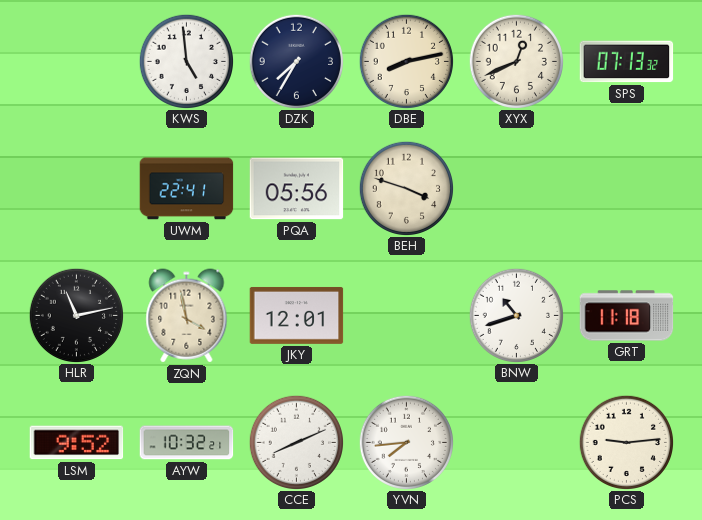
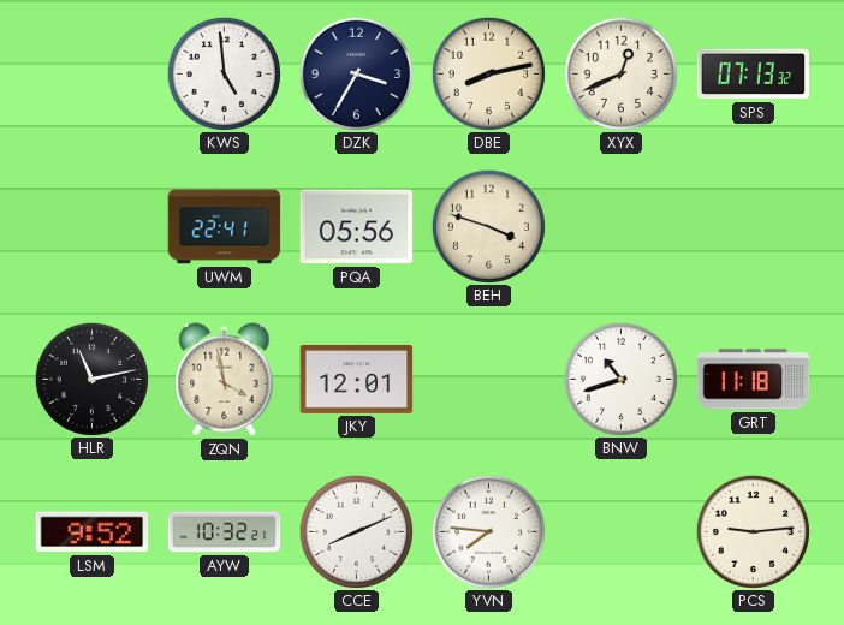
DZK: 7:35 -> 3:35 (356, 73)
YVN: 7:44 -> 7:46 (488, 531)
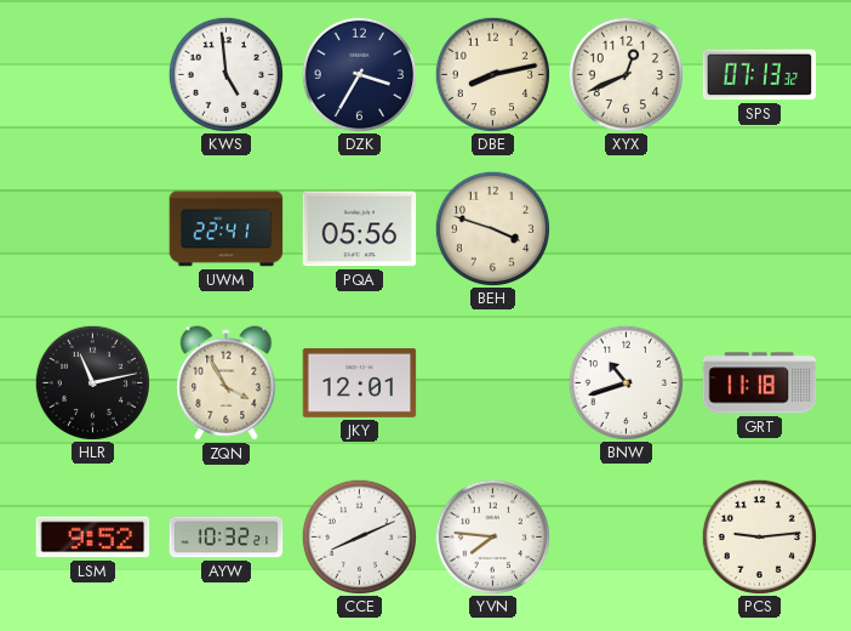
ZQN: 3:58 -> 3:55 (227, 383)
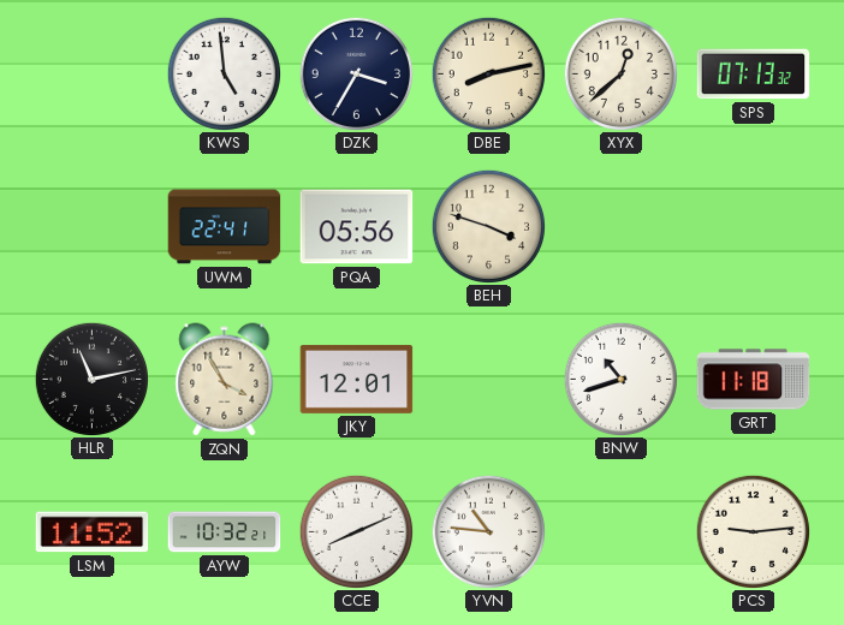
XYX: 12:41 -> 12:38 (620, 73)
LSM: 9:52 -> 11:52 (93, 532)
YVN: 7:46 -> 10:46 (488, 531)
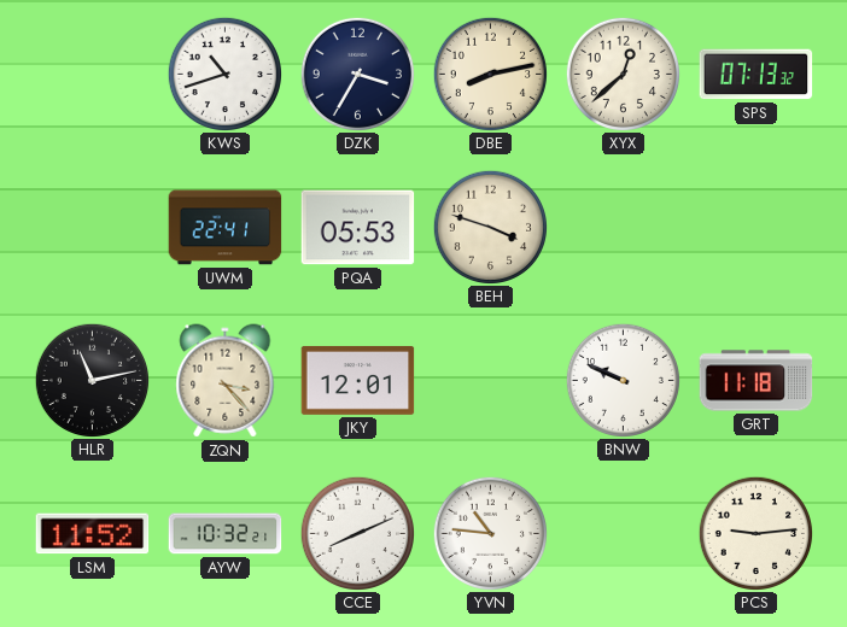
KWS: 4:59 -> 10:42 (224, 74)
PQA: 05:56 -> 05:53 (358, 228)
ZQN: 3:55 -> 3:23 (226, 381)
BNW: 10:42 -> 9:49 (623, 380)
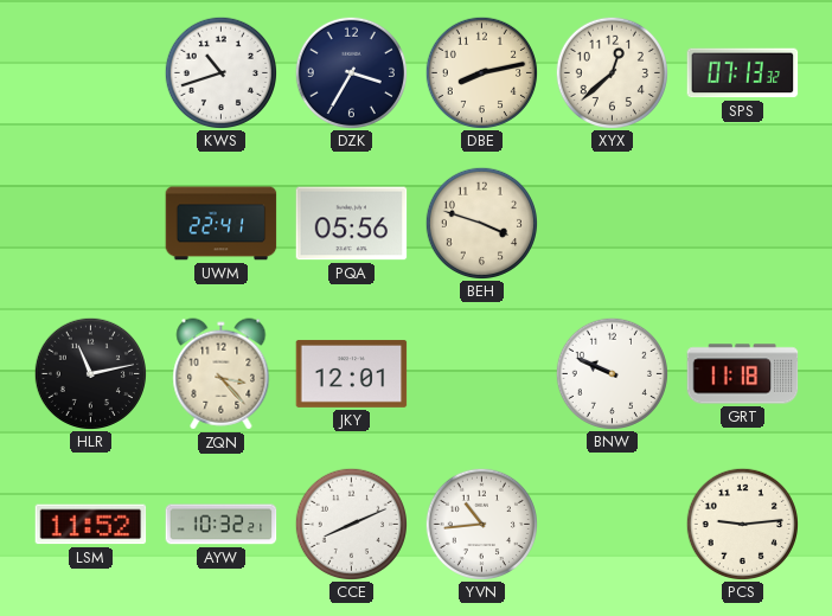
PQA: 05:53 -> 05:56 (352, 224)
YVN: 10:46 -> 10:44 (481, 524)
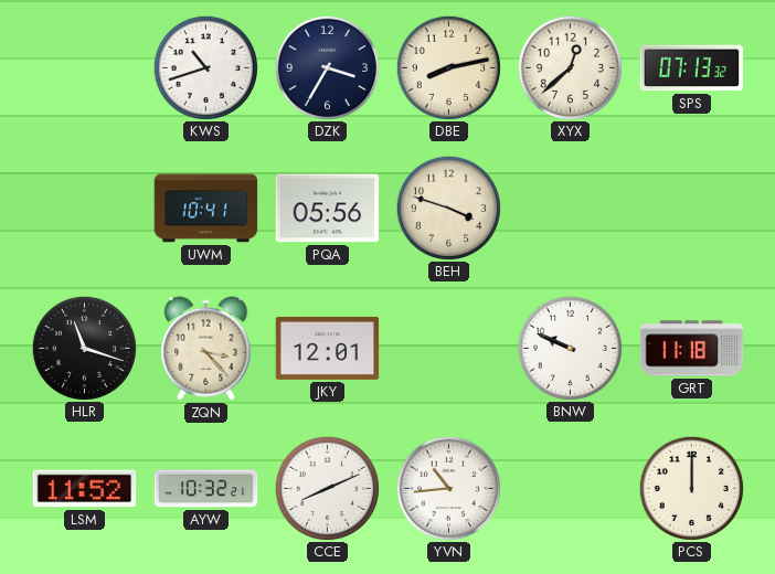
UWM: 22:41 -> 10:41 (206, 209)
HLR: 11:13 -> 11:18 (84, 348)
PCS: 9:14 -> 12:00 (691, 488)
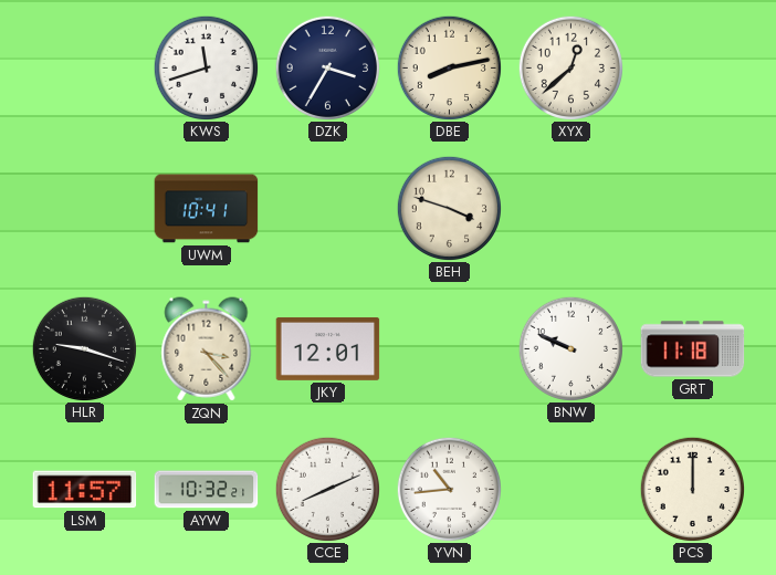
KWS: 10:42 -> 11:42 (206, 67)
SPS: 07:13 -> none (692, 68)
PQA: 05:56 -> none (328, 209)
HLR: 11:18 -> 9:18 (84, 348)
LSM: 11:52 -> 11:57 (85, 490)
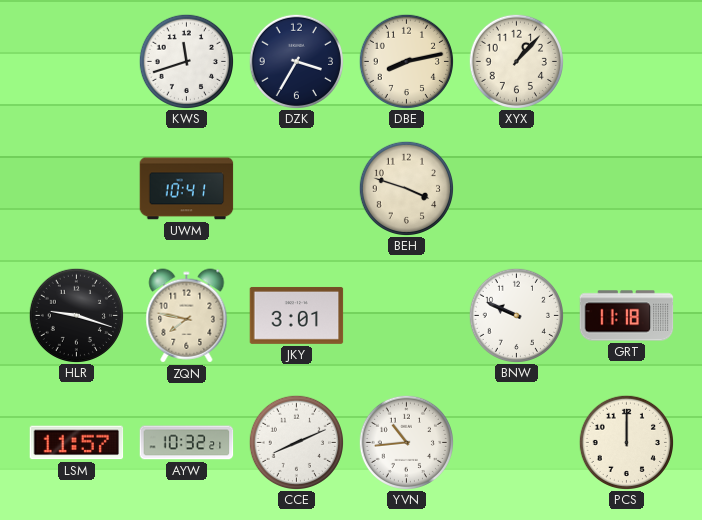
XYX: 12:38 -> 1:07 (516, 61)
ZQN: 3:23 -> 7:47 (187, 316)
JKY: 12:01 -> 3:01 (297, 315)
